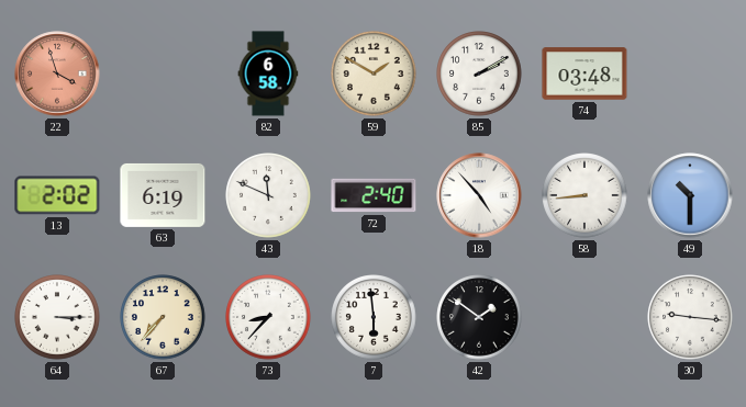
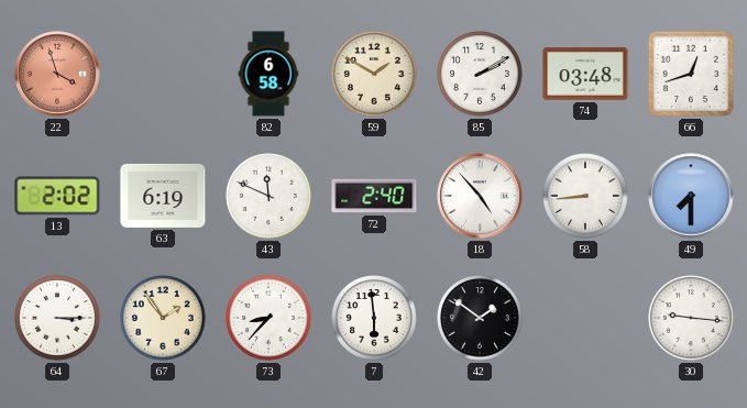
66: none -> 12:42 (691, 74)
49: 10:30 -> 7:30 (691, 196)
67: 7:37 -> 1:54 (163, 318)
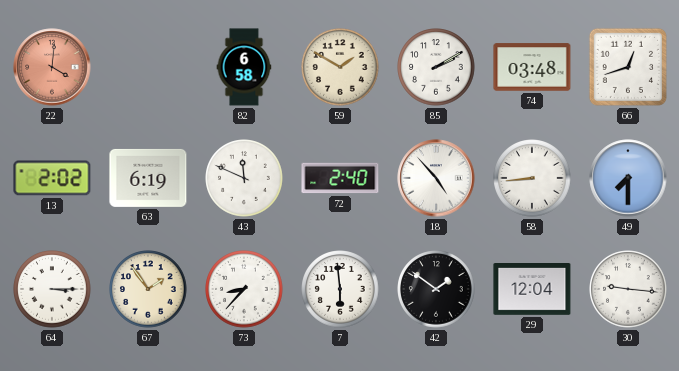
22: 3:57 -> 4:01 (52, 67)
29: none -> 12:04 (532, 290)
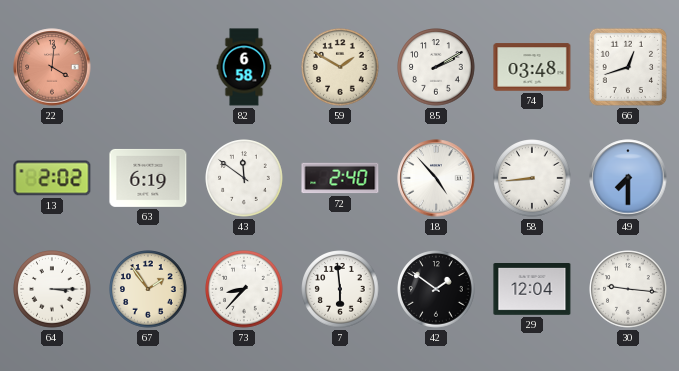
43: 11:49 -> 11:51 (244, 178)
